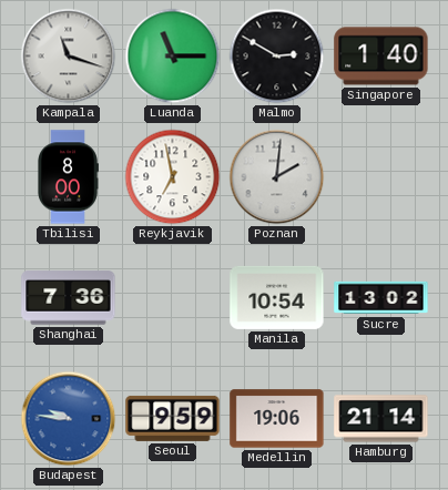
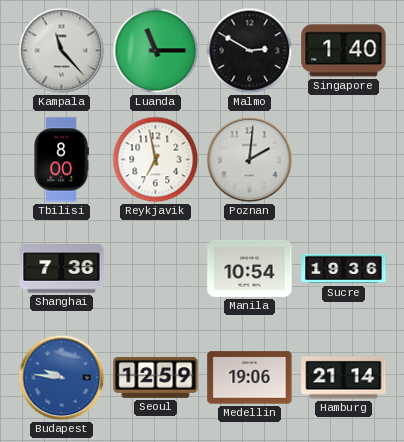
Kampala: 11:18 -> 11:23 (62, 51)
Sucre: 13:02 -> 19:36 (344, 269)
Seoul: 9:59 -> 12:59 (156, 377)
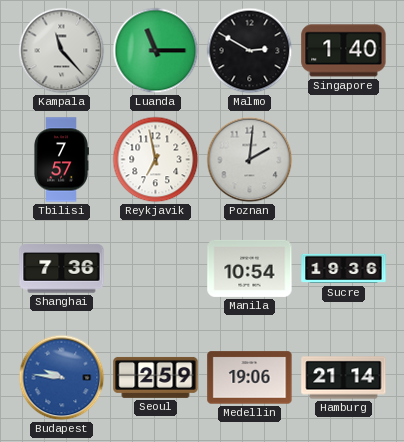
Tbilisi: 8:00 -> 7:57 (61, 160)
Seoul: 12:59 -> 2:59 (156, 377)
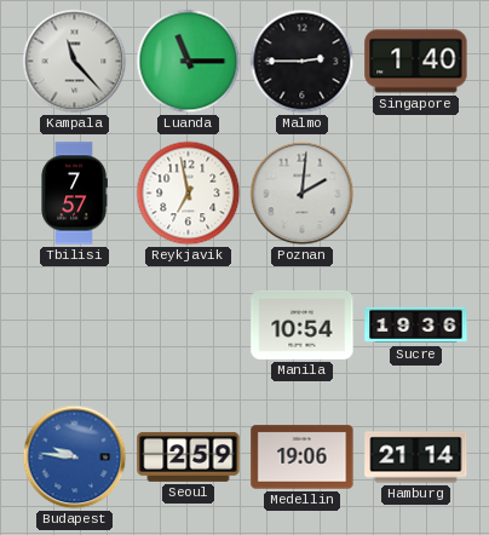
Malmo: 2:50 -> 2:45 (303, 62)
Shanghai: 7:36 -> none (62, 269)
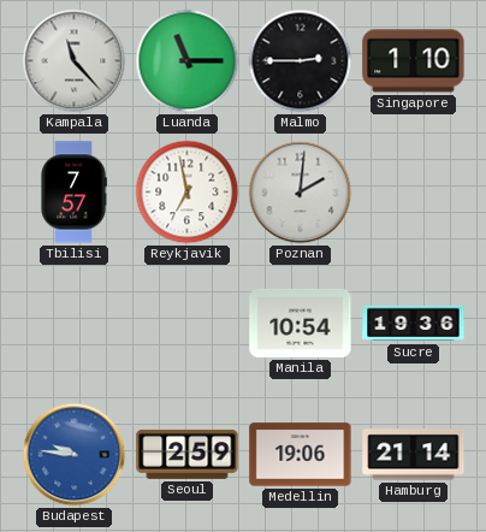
Singapore: 1:40 -> 1:10 (414, 61)
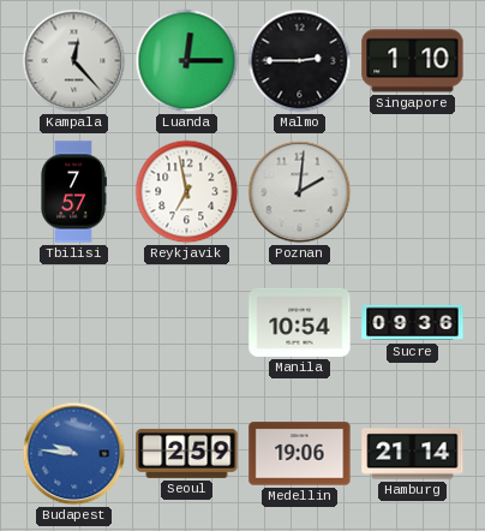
Kampala: 11:23 -> 12:23 (74, 61)
Luanda: 11:15 -> 12:15 (187, 61)
Sucre: 19:36 -> 09:36 (413, 323)
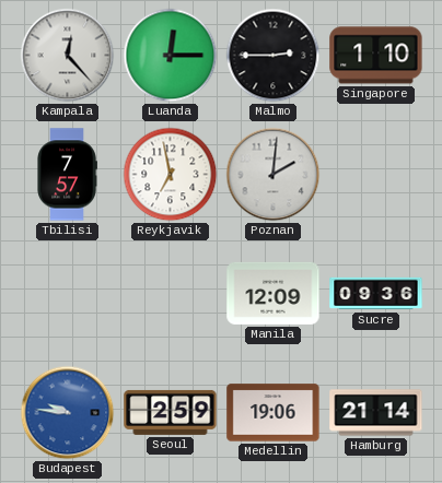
Manila: 10:54 -> 12:09 (274, 293)
